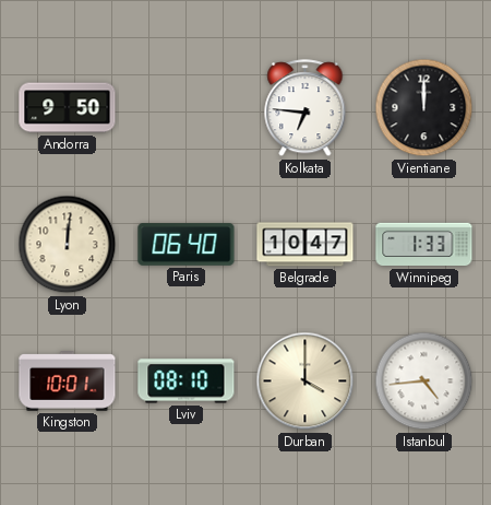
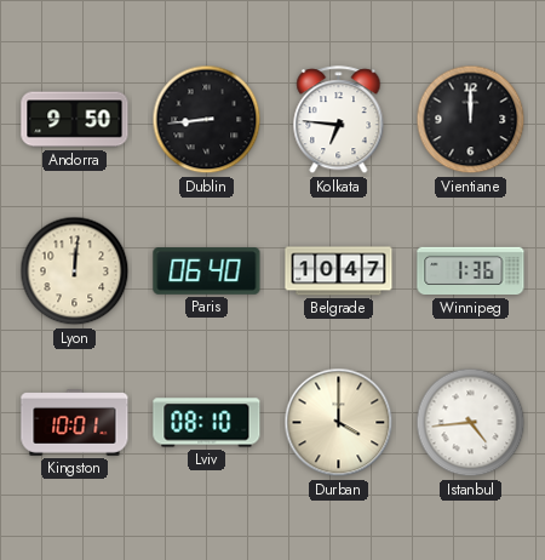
Dublin: none -> 8:44 (207, 120)
Winnipeg: 1:33 -> 1:36 (471, 272)
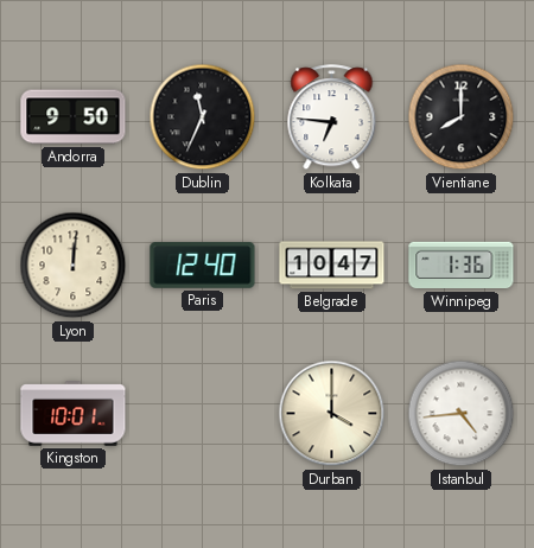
Dublin: 8:44 -> 11:34 (203, 117)
Vientiane: 12:00 -> 8:00 (462, 117)
Paris: 06:40 -> 12:40 (203, 266)
Lviv: 08:10 -> none (207, 423)
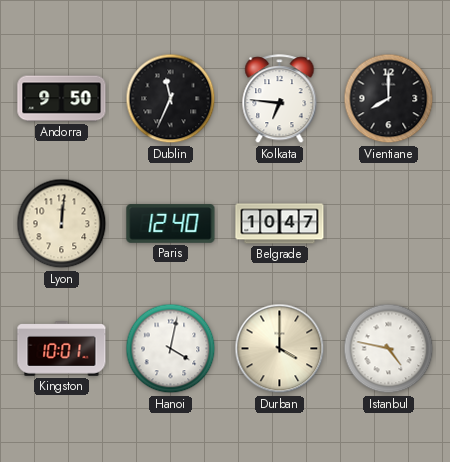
Winnipeg: 1:36 -> none (462, 266)
Hanoi: none -> 4:02 (171, 349)
Istanbul: 4:44 -> 4:47 (389, 349)
